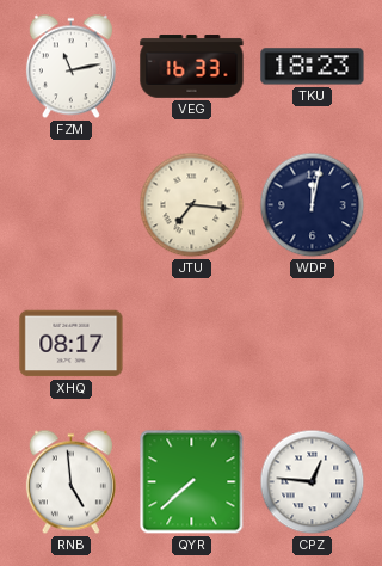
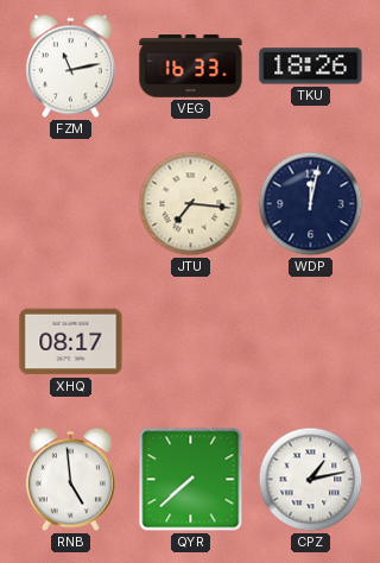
TKU: 18:23 -> 18:26 (311, 67)
CPZ: 12:46 -> 1:13 (311, 480)
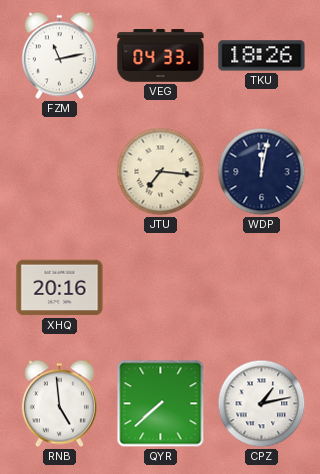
VEG: 16:33 -> 04:33 (161, 56)
XHQ: 08:17 -> 20:16 (60, 288)
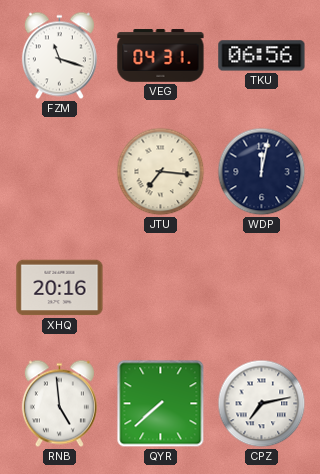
FZM: 11:13 -> 11:18 (59, 56)
VEG: 04:33 -> 04:31 (161, 56)
TKU: 18:26 -> 06:56 (262, 56)
CPZ: 1:13 -> 7:13 (262, 404)
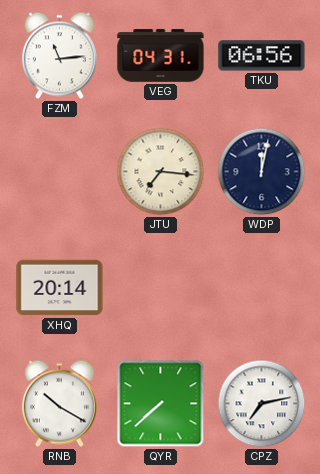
FZM: 11:18 -> 11:14 (59, 56)
XHQ: 20:16 -> 20:14 (60, 288)
RNB: 4:59 -> 10:20 (59, 404)
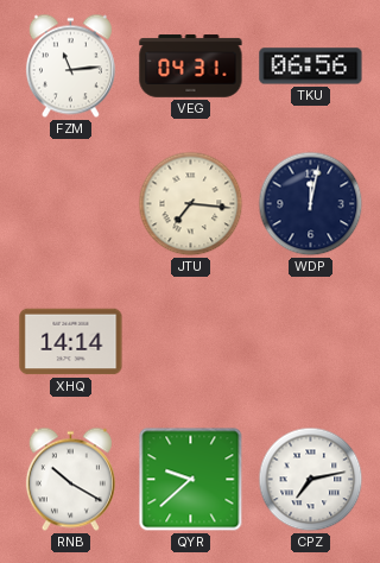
XHQ: 20:14 -> 14:14 (71, 342)
QYR: 7:38 -> 9:38 (191, 480)
